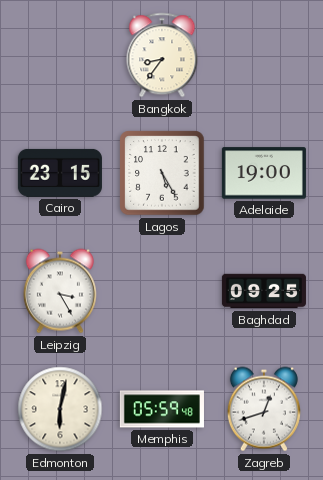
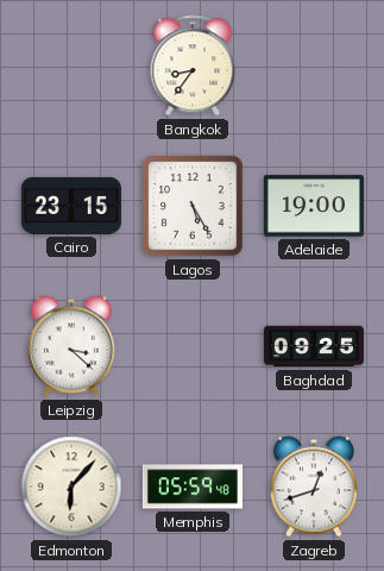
Leipzig: 3:25 -> 3:22 (71, 346)
Edmonton: 6:02 -> 6:07 (71, 487)
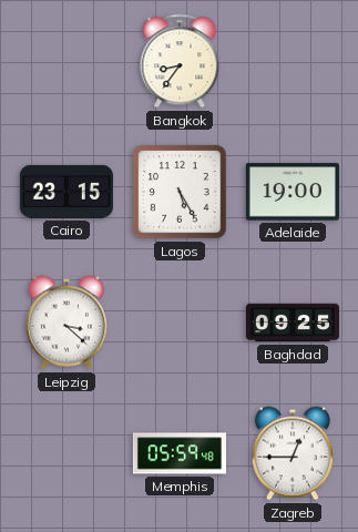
Edmonton: 6:07 -> none (71, 487)
Zagreb: 12:42 -> 12:45 (293, 453)
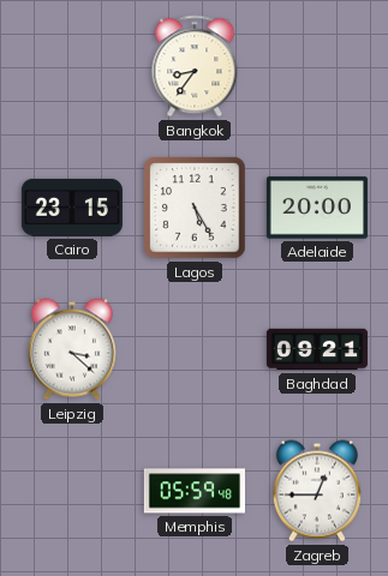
Adelaide: 19:00 -> 20:00 (317, 208)
Baghdad: 09:25 -> 09:21 (317, 349)
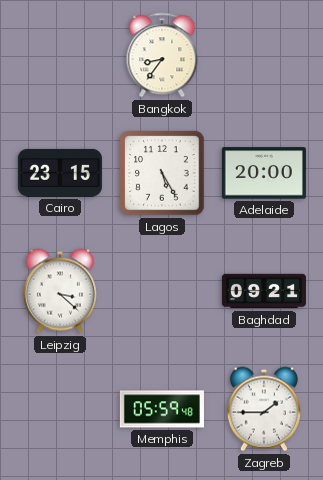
Zagreb: 12:45 -> 1:45 (264, 409)
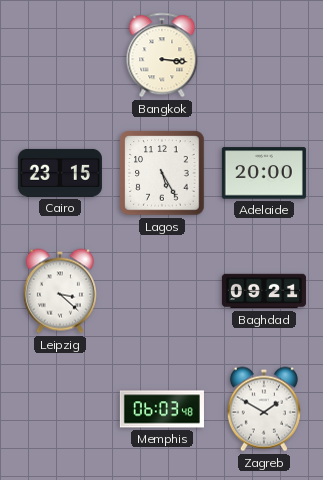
Bangkok: 8:36 -> 3:16 (162, 55)
Memphis: 05:59 -> 06:03 (162, 409)
Zagreb: 1:45 -> 1:50 (264, 409)
